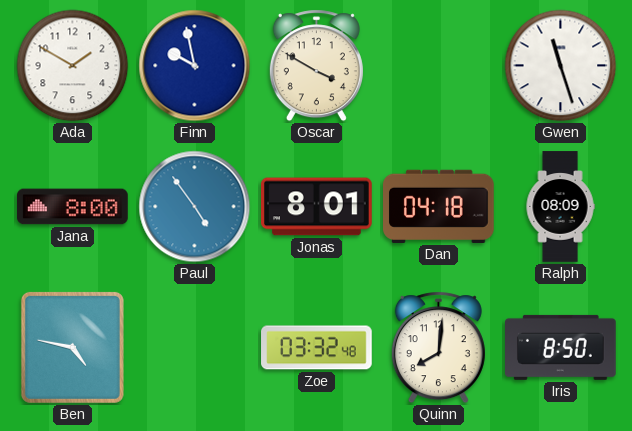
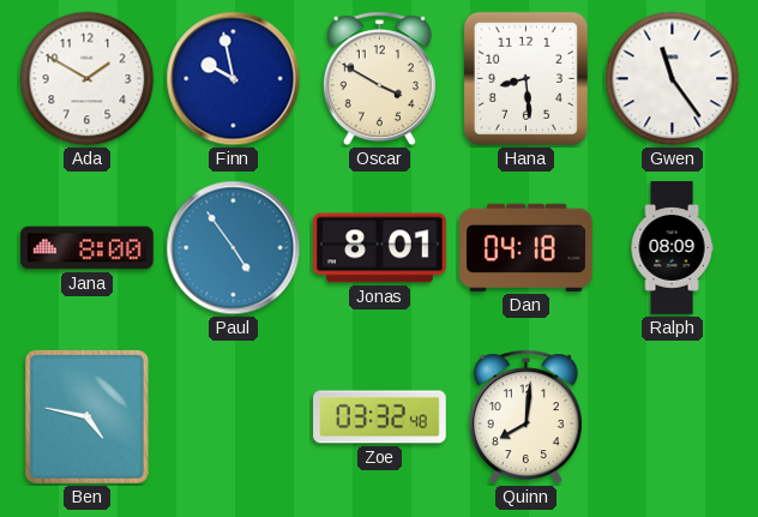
Hana: none -> 8:29 (525, 78)
Gwen: 11:27 -> 11:24 (673, 79)
Iris: 8:50 -> none (561, 347)
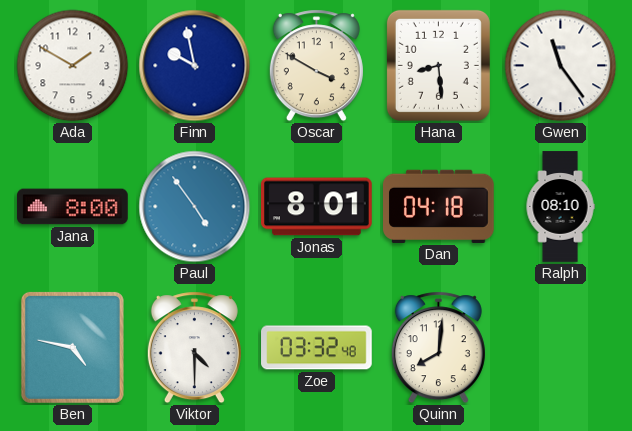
Ralph: 08:09 -> 08:10 (560, 207)
Viktor: none -> 4:30 (194, 348)
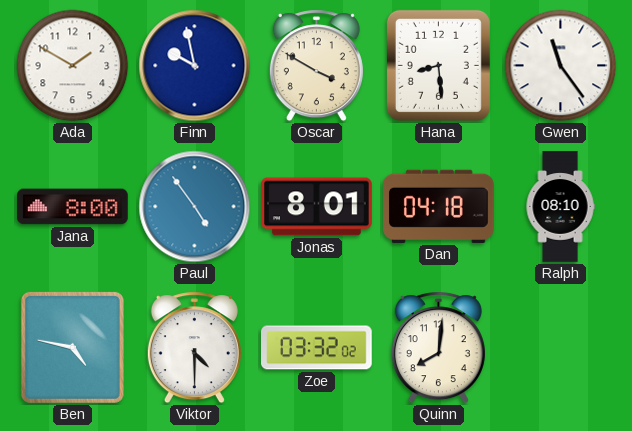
Zoe: 03:32:48 -> 03:32:02 (317, 348)
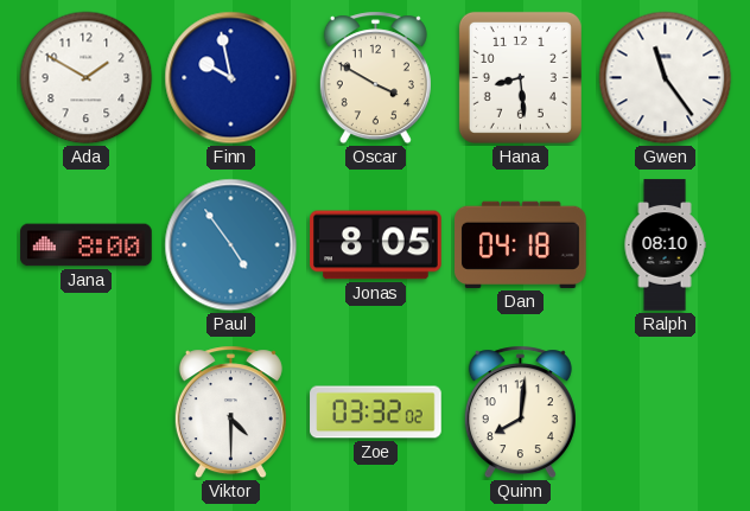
Jonas: 8:01 -> 8:05 (376, 245)
Ben: 4:47 -> none (72, 347)
